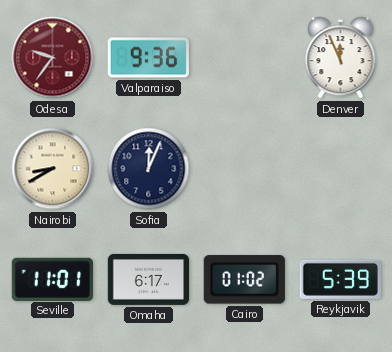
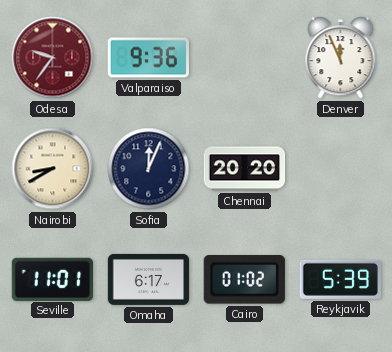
Chennai: none -> 20:20 (245, 169)
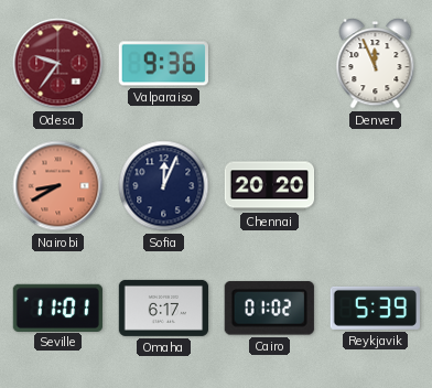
Nairobi dial: cream -> salmon (58, 186)
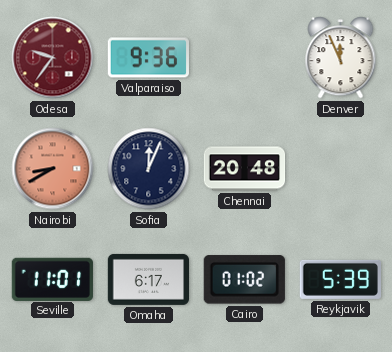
Chennai: 20:20 -> 20:48 (245, 169)
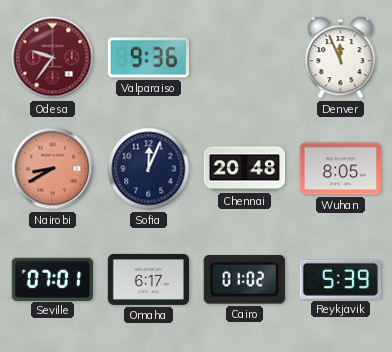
Wuhan: none -> 8:05 (340, 169)
Seville: 11:01 -> 07:01 (52, 279)
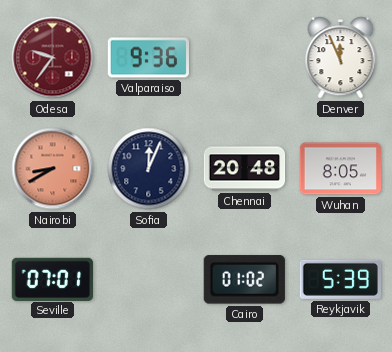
Omaha: 6:17 -> none (148, 279)
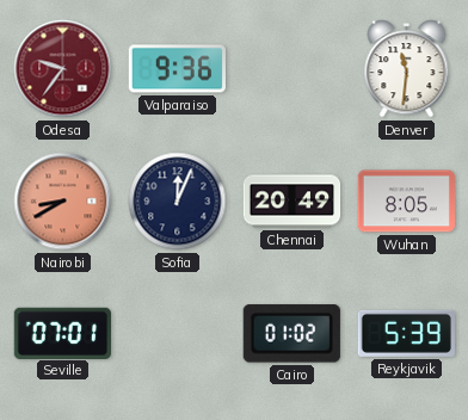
Denver: 11:56 -> 11:31 (407, 69)
Chennai: 20:48 -> 20:49 (292, 202)
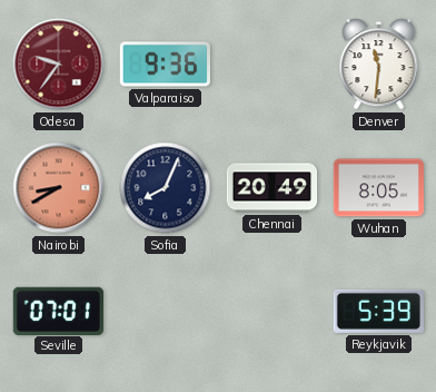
Sofia: 12:04 -> 8:04 (166, 188)
Cairo: 01:02 -> none (291, 334)
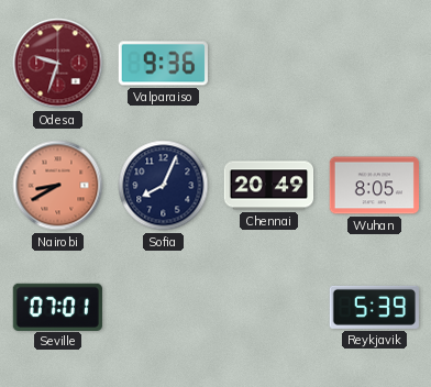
Odesa: 9:36 -> 9:33 (58, 64)
Denver: 11:31 -> none (379, 65)
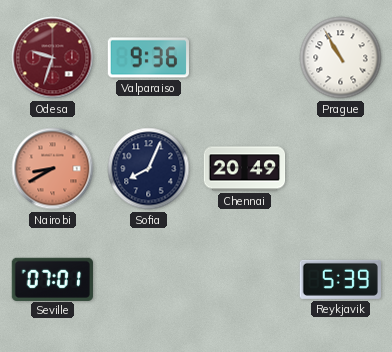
Prague: none -> 10:55 (341, 58)
Wuhan: 8:05 -> none (374, 186)
